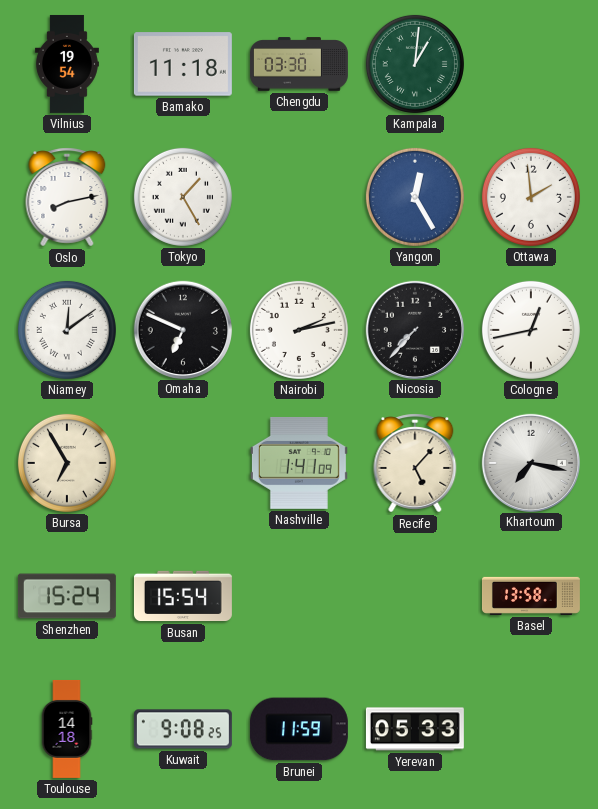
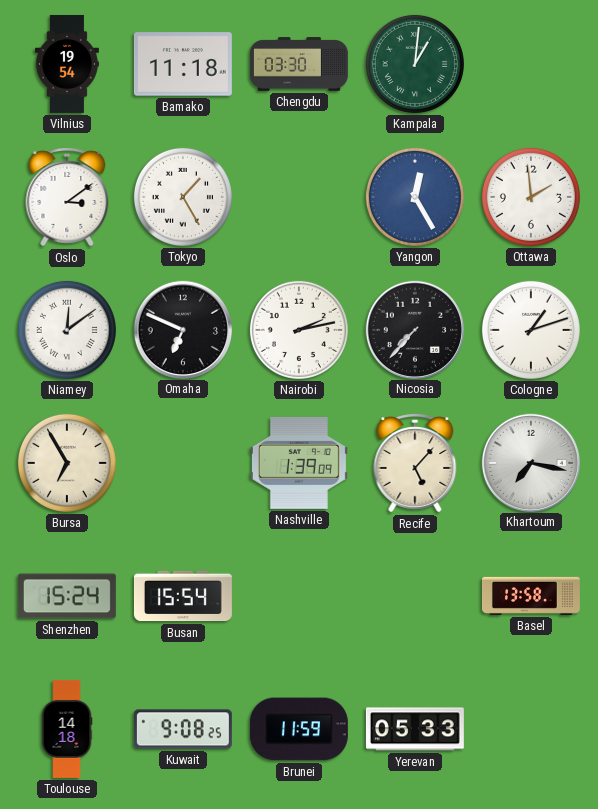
Oslo: 8:13 -> 3:09 (67, 197)
Cologne: 12:43 -> 1:12 (531, 330)
Nashville: 1:41 -> 1:39 (299, 463)
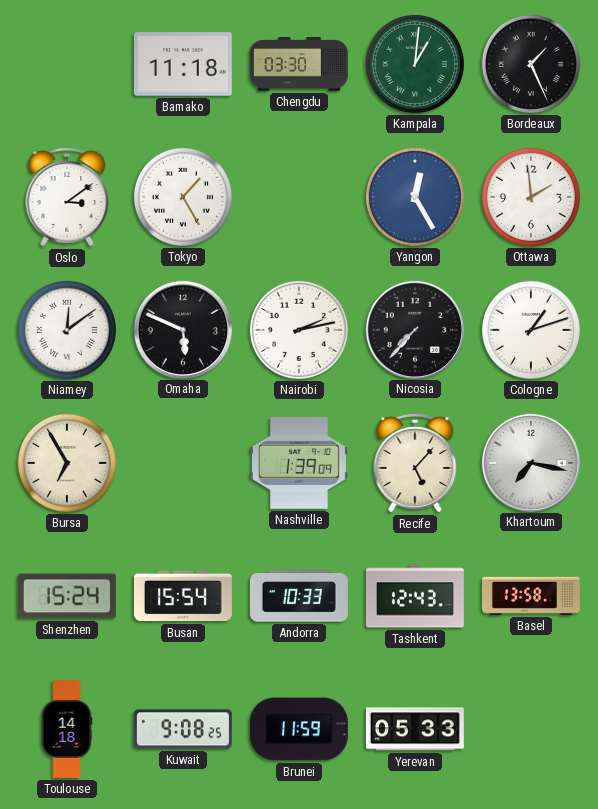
Vilnius: 19:54 -> none (67, 64)
Bordeaux: none -> 1:26 (531, 64)
Omaha: 6:49 -> 5:49 (182, 329)
Andorra: none -> 10:33 (299, 596)
Tashkent: none -> 12:43 (415, 596)
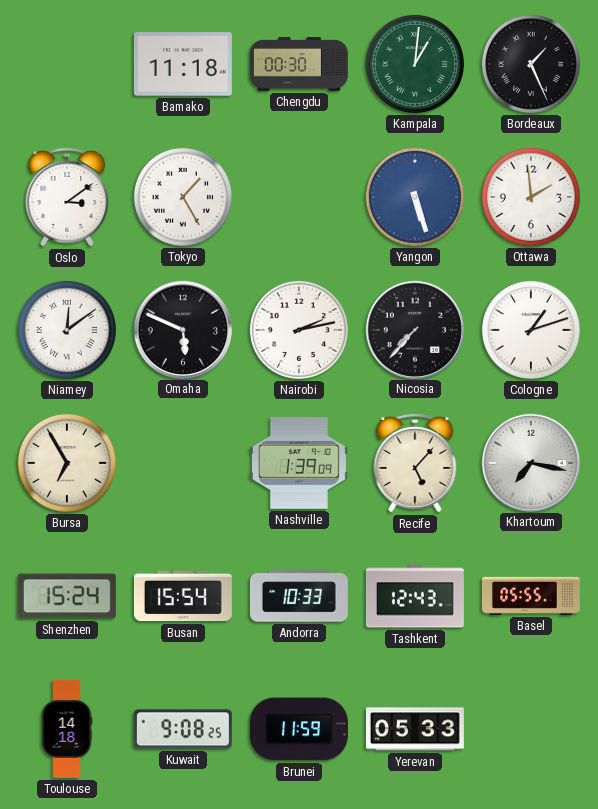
Chengdu: 03:30 -> 00:30 (299, 64)
Yangon: 12:25 -> 5:27 (415, 197)
Basel: 13:58 -> 05:55 (531, 596)
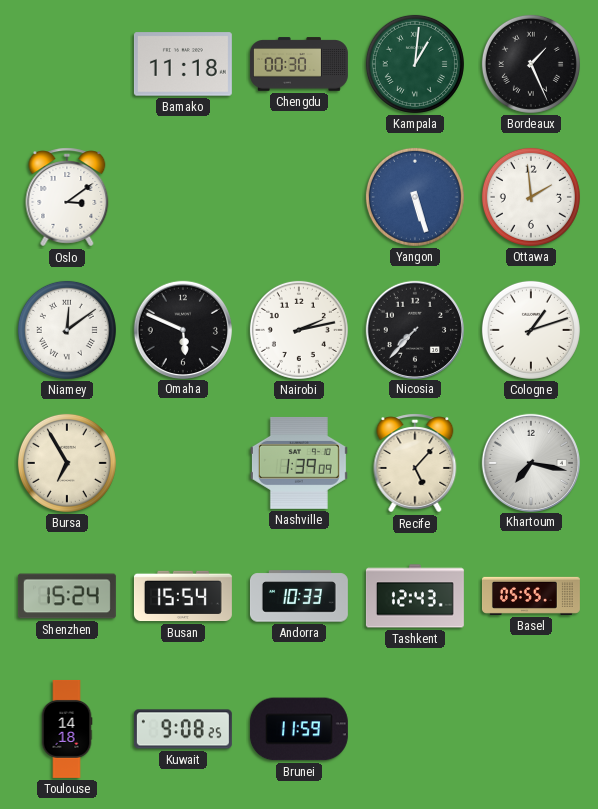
Tokyo: 1:25 -> none (183, 197)
Yerevan: 05:33 -> none (415, 729)
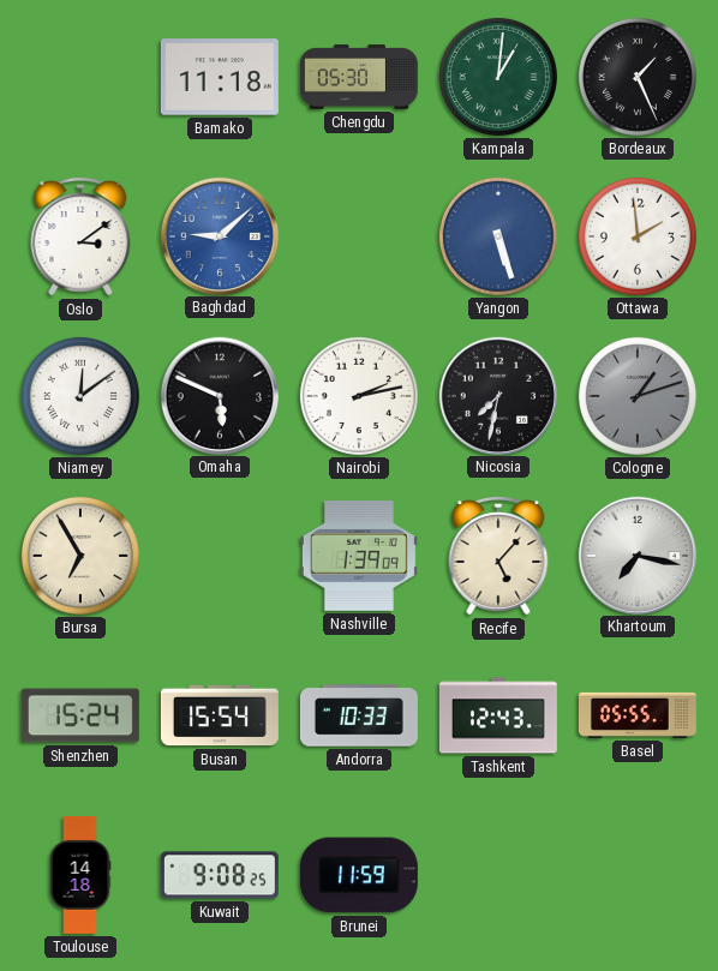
Chengdu: 00:30 -> 05:30 (359, 77)
Baghdad: none -> 9:08 (219, 235)
Nicosia: 7:37 -> 7:32 (497, 395)
Cologne dial: white -> grey (638, 396)
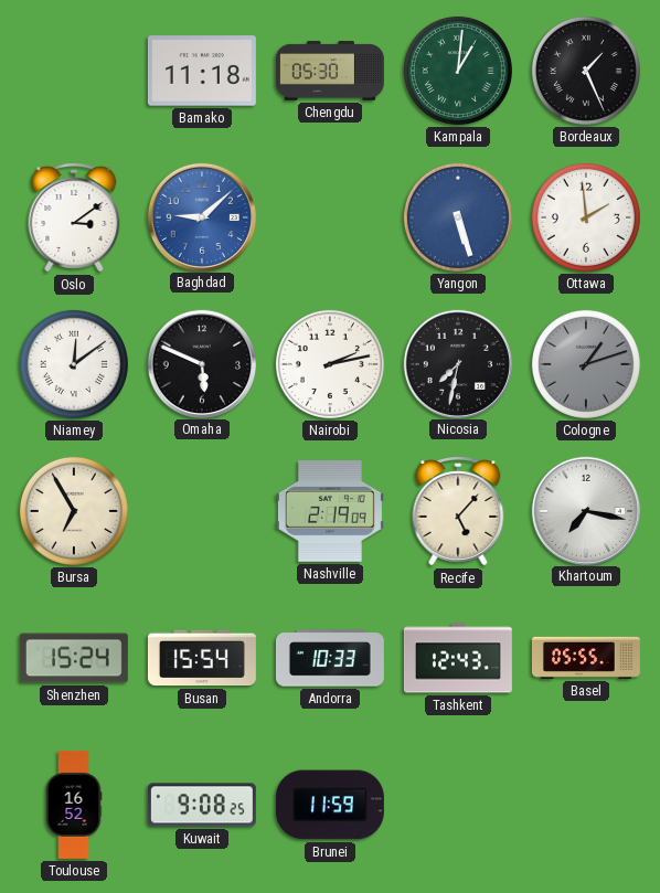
Nashville: 1:39 -> 2:19 (330, 511)
Toulouse: 14:18 -> 16:52 (74, 805)
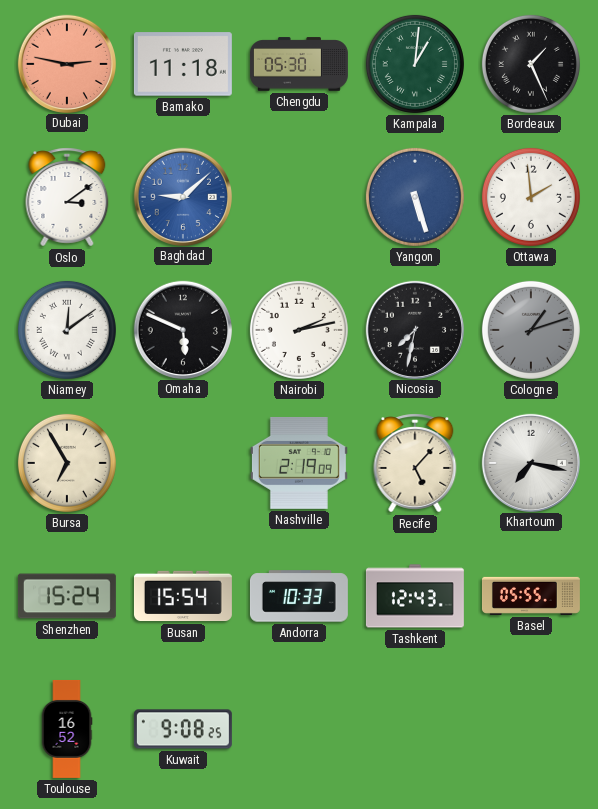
Dubai: none -> 2:47 (66, 63)
Brunei: 11:59 -> none (330, 805)
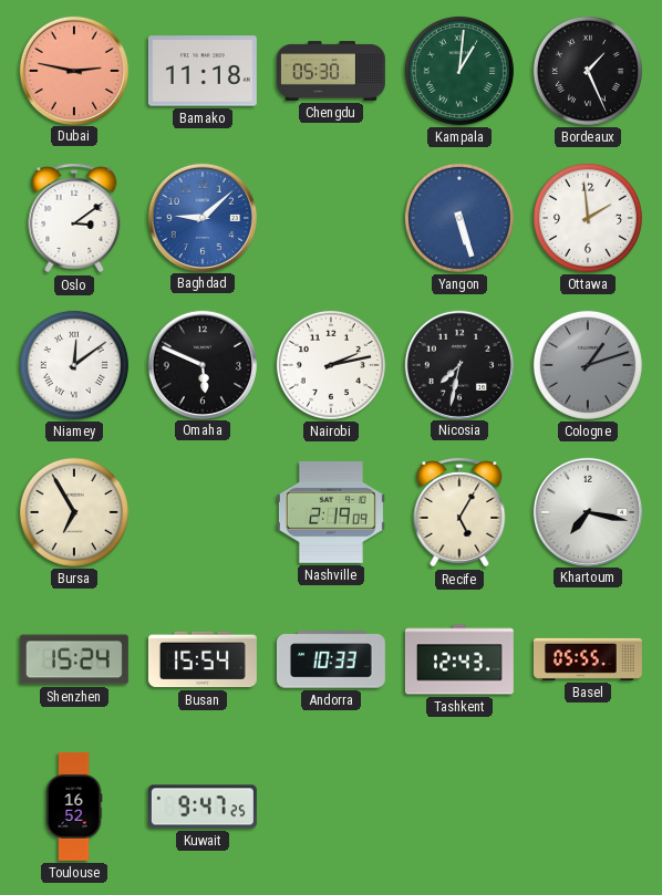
Recife: 5:07 -> 5:05 (459, 512)
Kuwait: 9:08 -> 9:47 (203, 806)
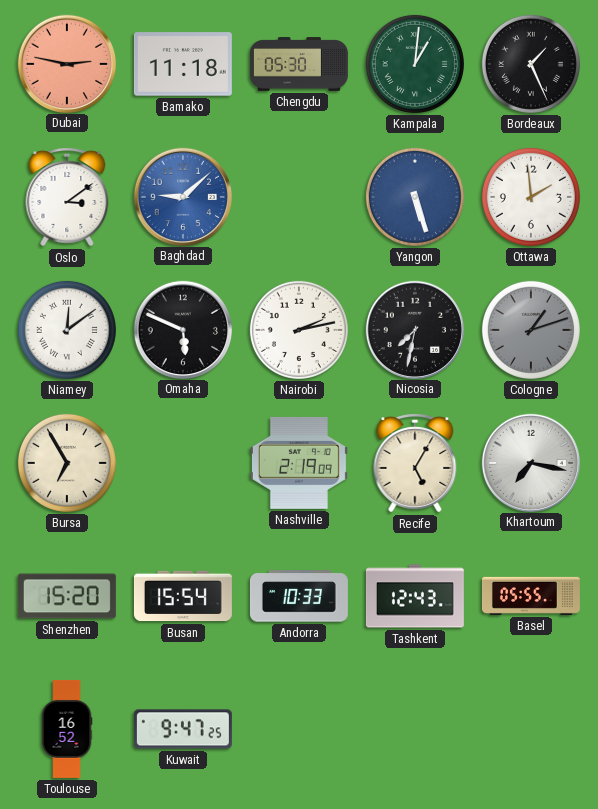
Shenzhen: 15:24 -> 15:20 (67, 596)
